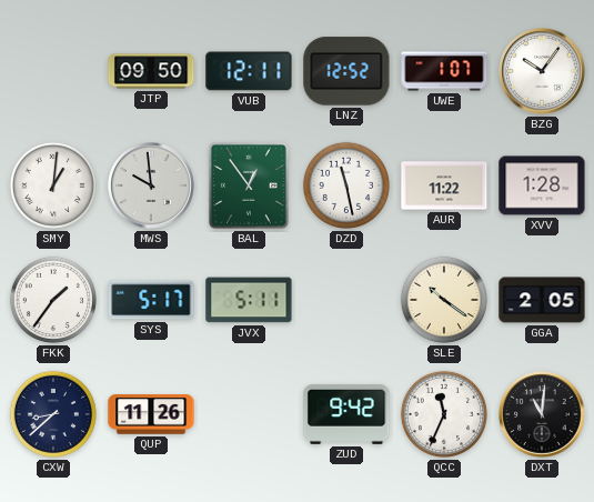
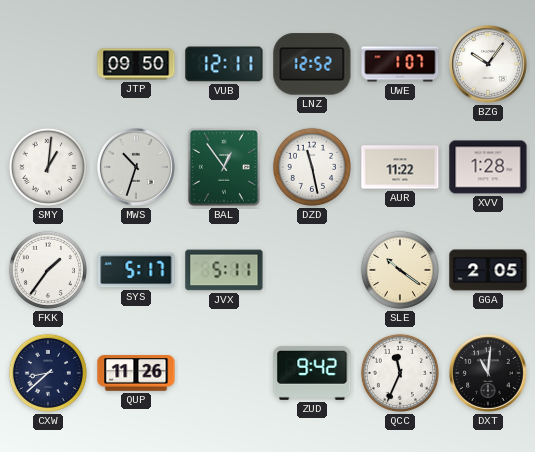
MWS: 9:59 -> 10:33 (137, 168)
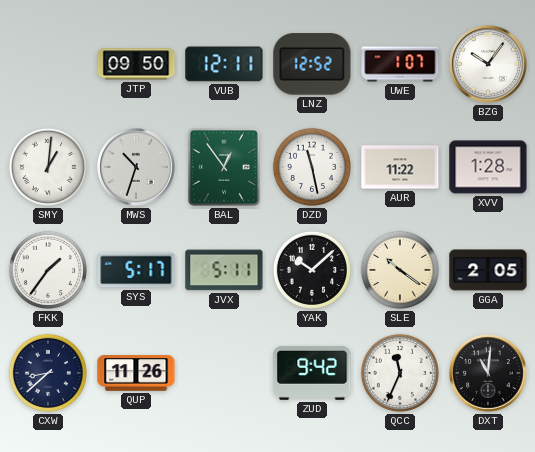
YAK: none -> 10:08 (312, 270)
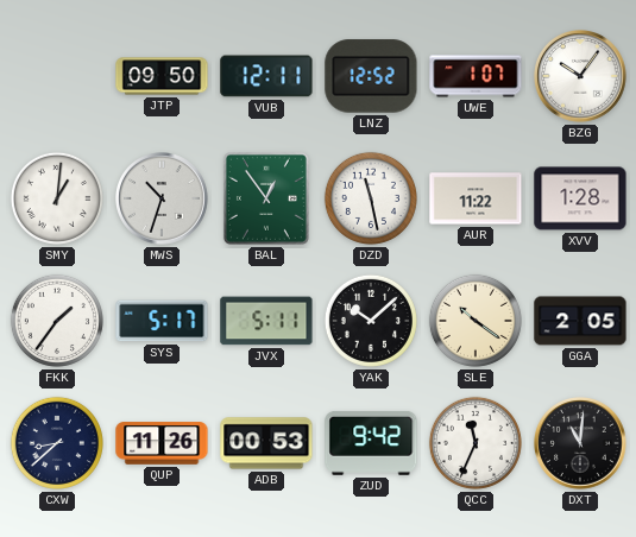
ADB: none -> 00:53 (266, 443)
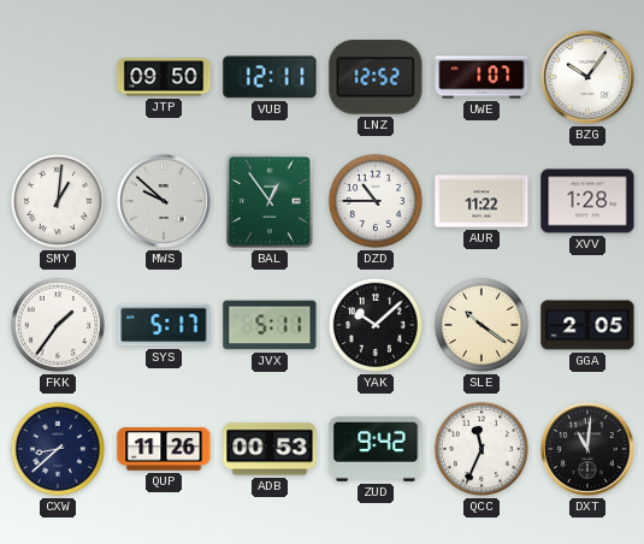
MWS: 10:33 -> 9:52 (165, 202)
DZD: 11:28 -> 10:45 (376, 201)
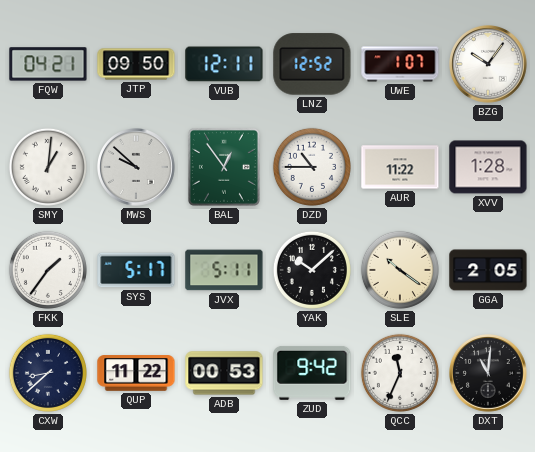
FQW: none -> 04:21 (48, 64)
QUP: 11:26 -> 11:22 (136, 373)
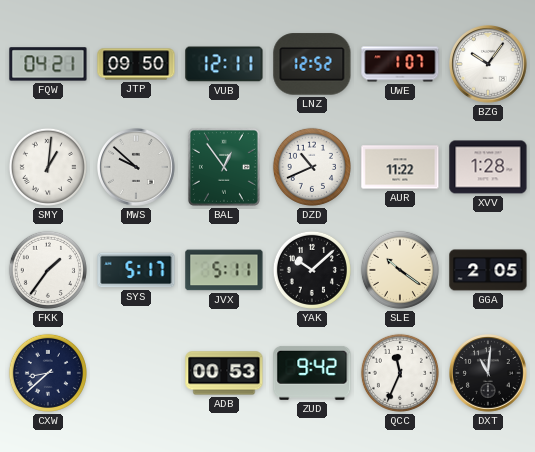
DZD: 10:45 -> 10:41 (312, 167)
QUP: 11:22 -> none (136, 373)
